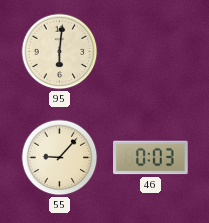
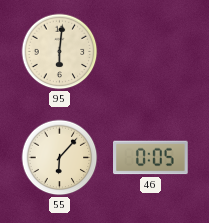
55: 9:07 -> 6:07 (60, 158)
46: 0:03 -> 0:05 (151, 158)
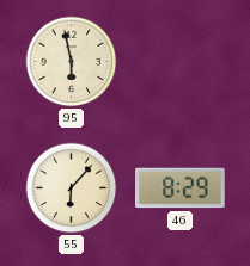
95: 6:01 -> 5:58 (72, 62)
46: 0:05 -> 8:29 (181, 188)
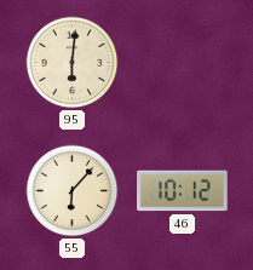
95: 5:58 -> 6:01 (73, 63)
46: 8:29 -> 10:12 (183, 191)
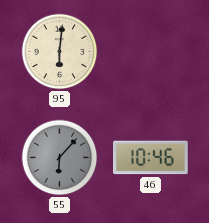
55 dial: cream -> grey (60, 158)
46: 10:12 -> 10:46 (151, 158)
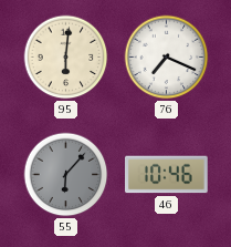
76: none -> 7:19 (167, 58)
